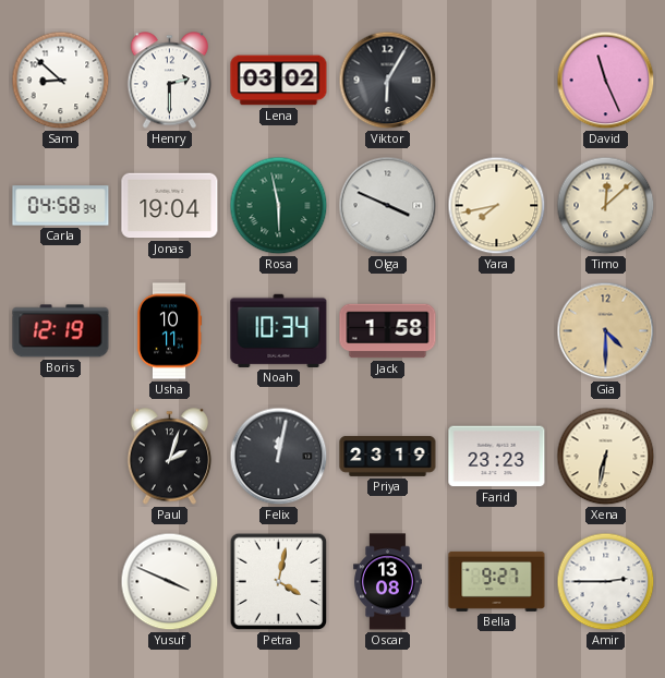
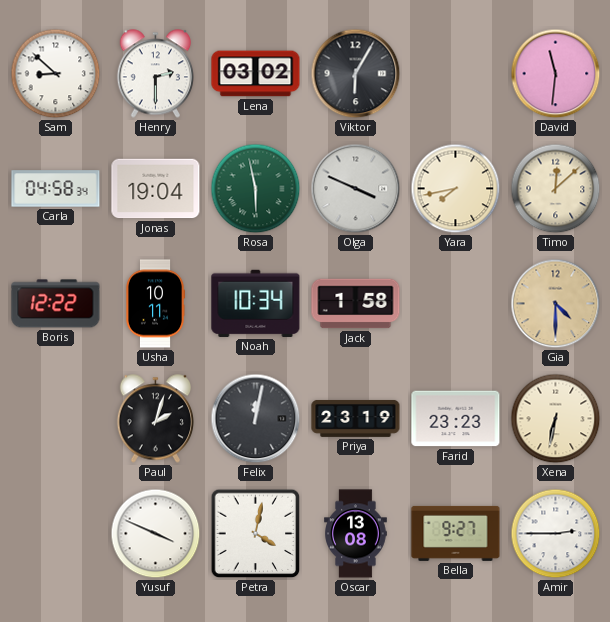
David: 11:26 -> 11:31 (556, 74)
Boris: 12:19 -> 12:22 (56, 304)
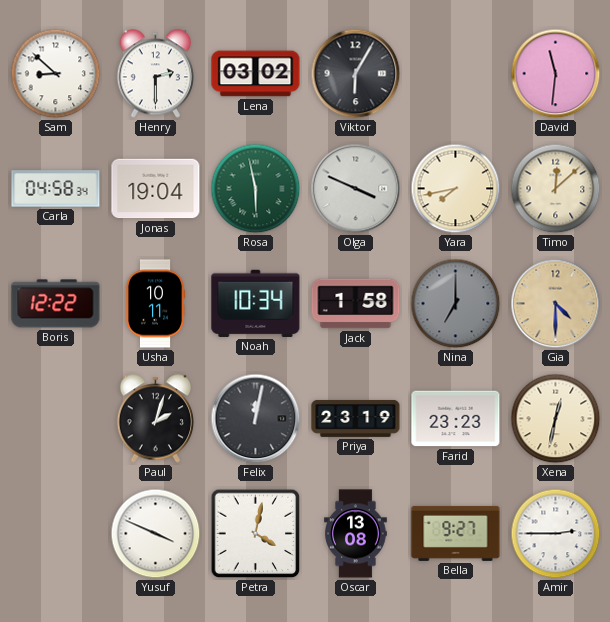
Nina: none -> 7:00 (456, 304)
Xena: 6:32 -> 12:32 (556, 419)
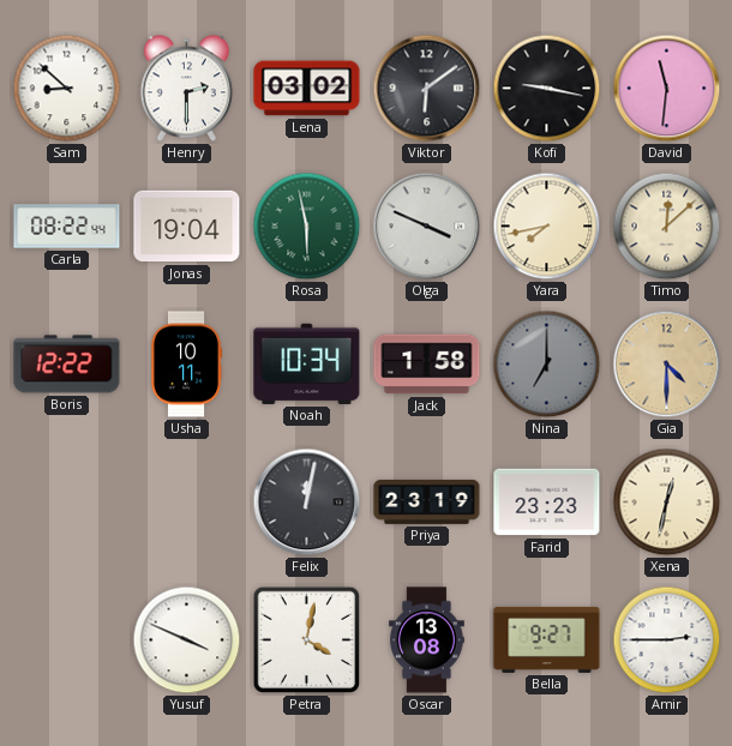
Viktor: 6:05 -> 6:09 (427, 89)
Kofi: none -> 9:17 (547, 89)
Carla: 04:58 -> 08:22 (67, 227)
Paul: 2:03 -> none (155, 419)
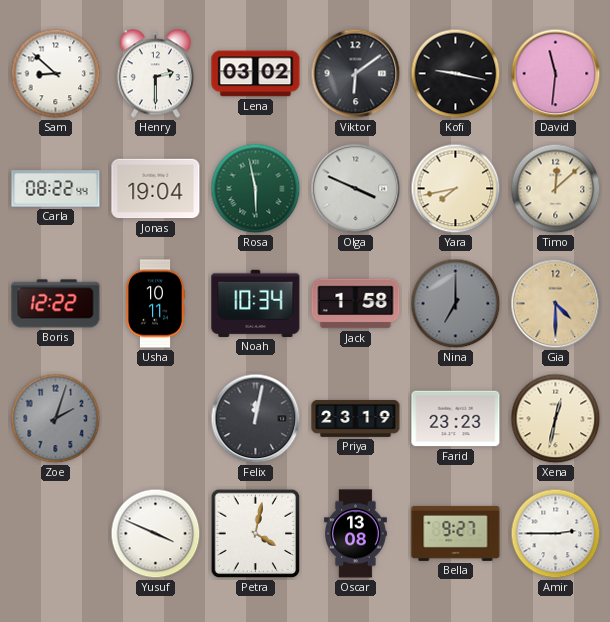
Zoe: none -> 2:03 (56, 419)
